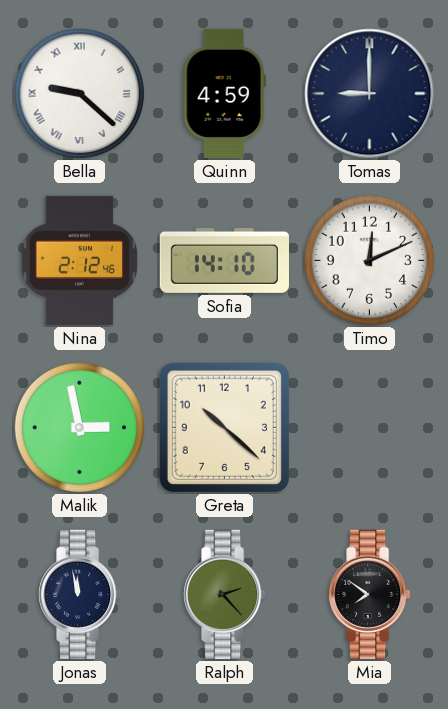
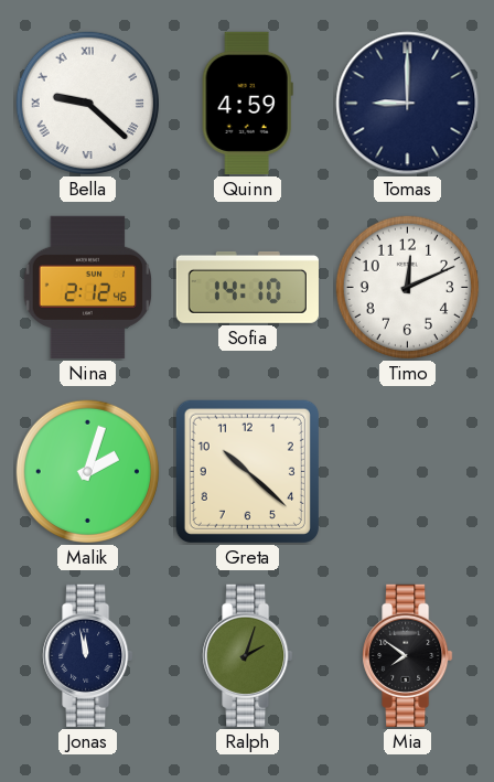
Malik: 2:58 -> 2:03 (87, 471)
Ralph: 2:23 -> 2:03 (248, 655)
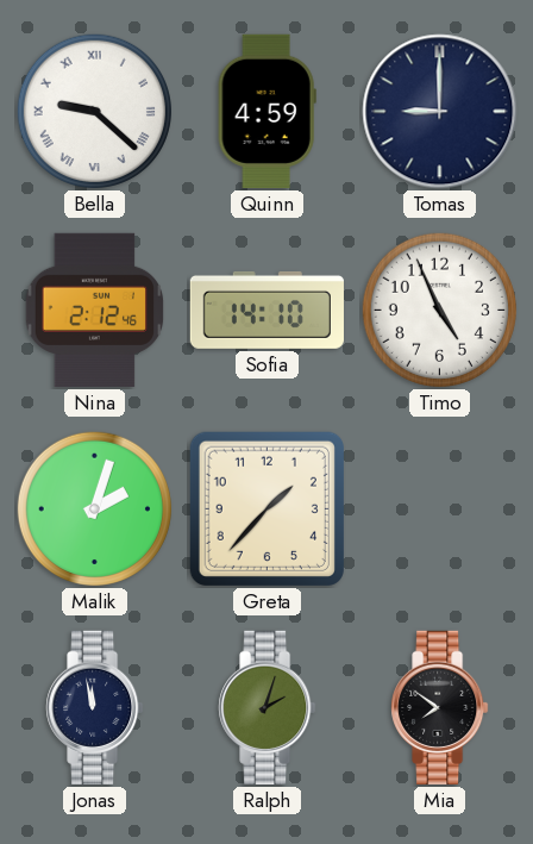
Timo: 12:11 -> 4:56 (439, 310)
Greta: 10:22 -> 1:37 (266, 508)
